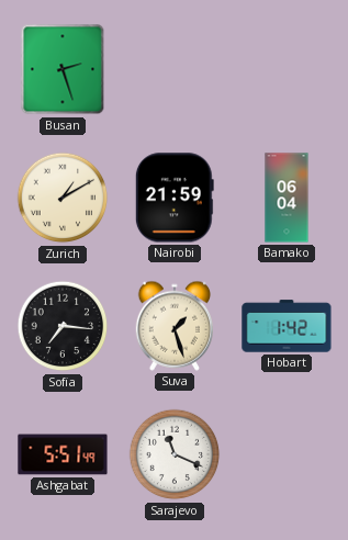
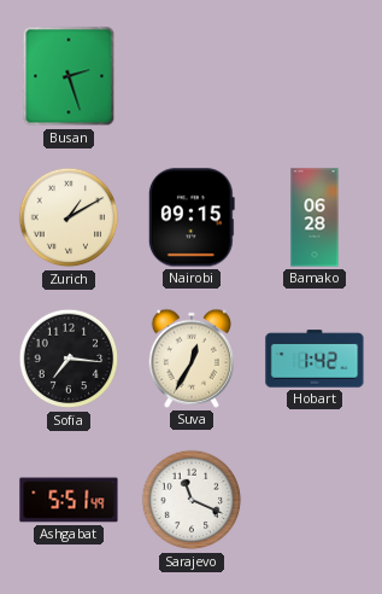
Nairobi: 21:59 -> 09:15 (192, 217)
Bamako: 06:04 -> 06:28 (315, 217)
Suva: 1:27 -> 12:35 (192, 359)
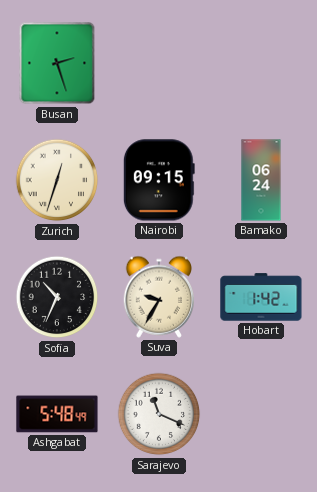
Zurich: 1:10 -> 12:33 (57, 180)
Bamako: 06:28 -> 06:24 (261, 180)
Sofia: 7:16 -> 10:34 (57, 297)
Suva: 12:35 -> 9:35 (159, 297)
Ashgabat: 5:51 -> 5:48 (57, 414)
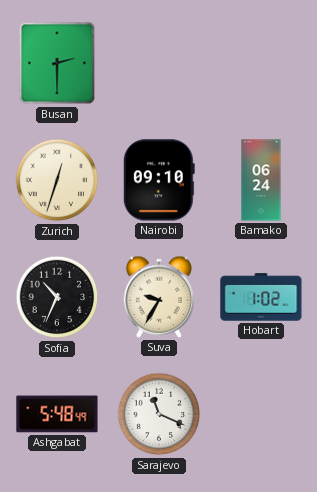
Busan: 2:27 -> 2:30 (57, 63)
Nairobi: 09:15 -> 09:10 (159, 180)
Hobart: 1:42 -> 1:02 (261, 297)
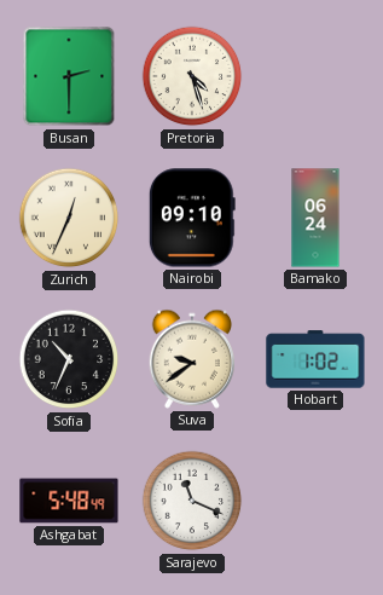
Pretoria: none -> 4:27 (192, 76)
Zurich: 12:33 -> 12:34 (69, 218)
Suva: 9:35 -> 9:39 (192, 359)
